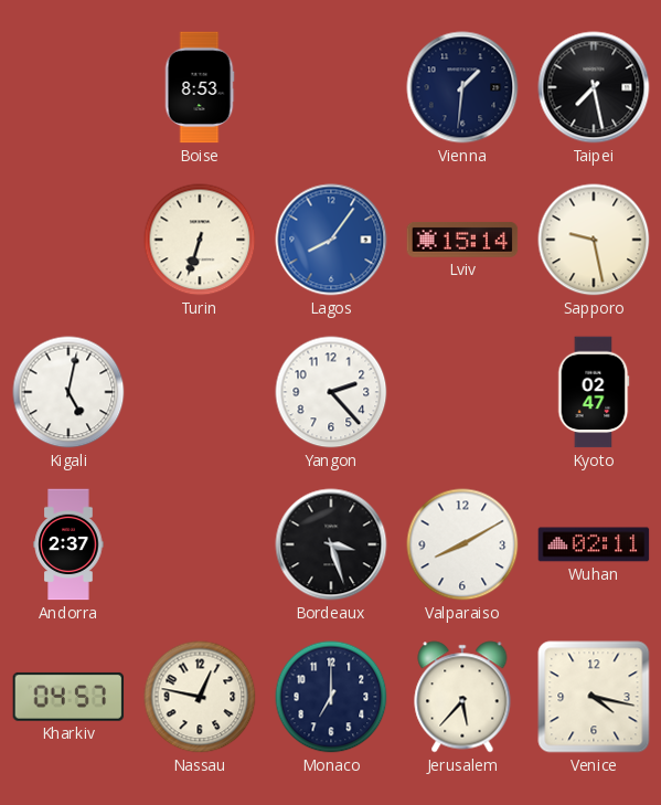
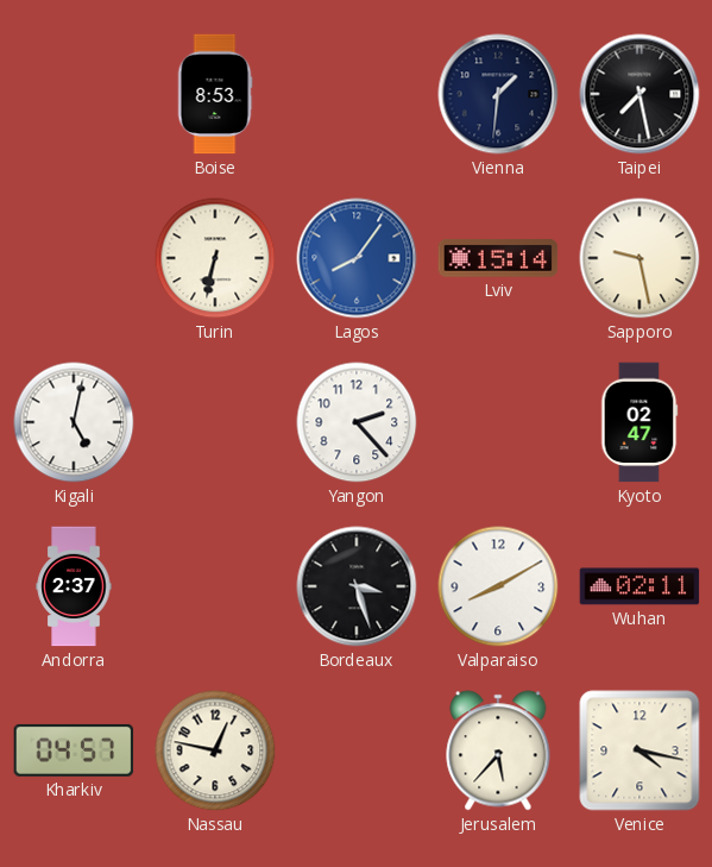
Turin: 6:33 -> 6:32 (215, 258)
Monaco: 7:00 -> none (331, 697)
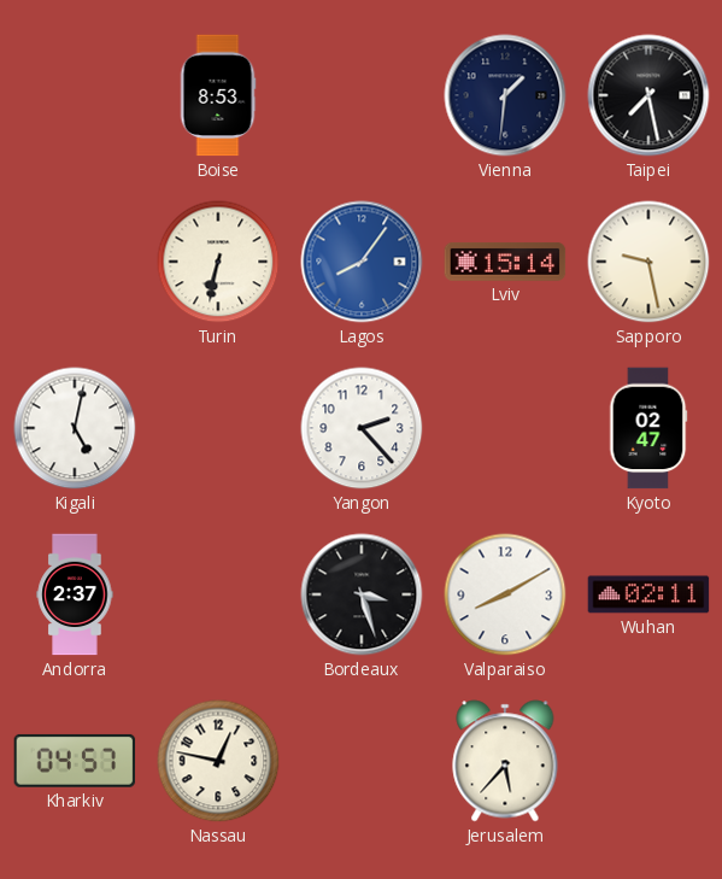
Venice: 4:17 -> none (639, 750)
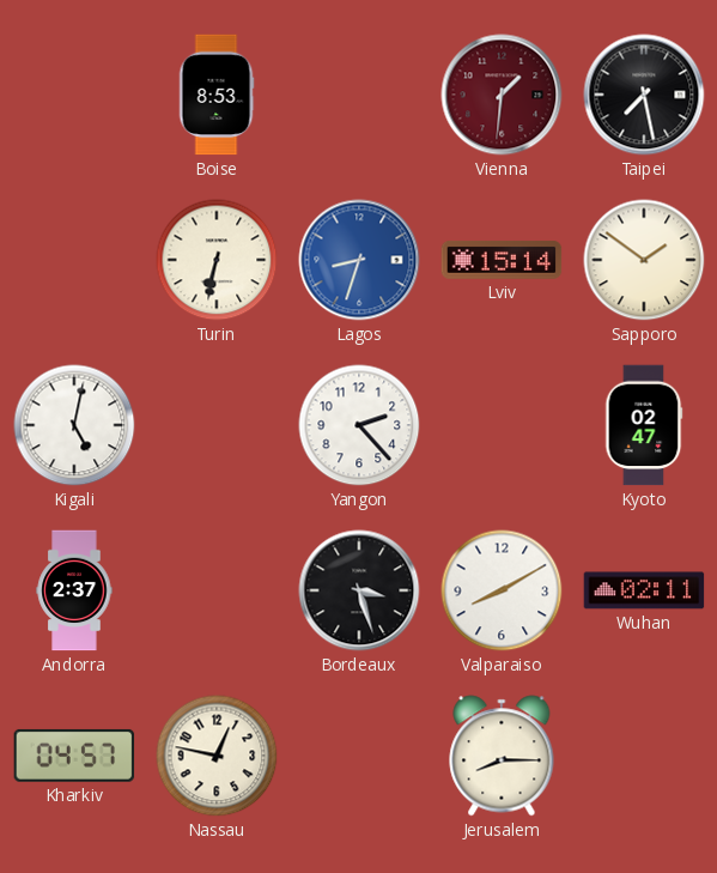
Vienna dial: navy -> burgundy (502, 95)
Lagos: 8:06 -> 8:33 (359, 260)
Sapporo: 9:28 -> 1:51 (644, 260)
Jerusalem: 5:37 -> 8:15 (502, 756)
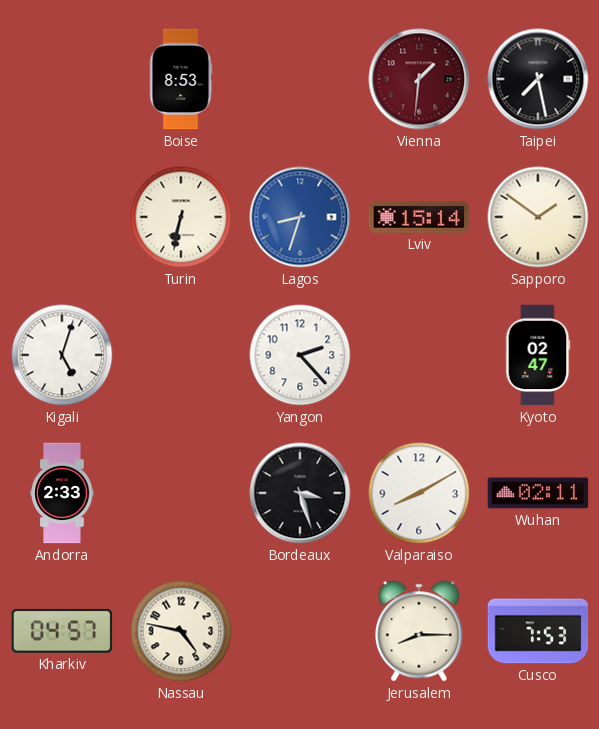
Kigali: 5:02 -> 5:03 (62, 355)
Andorra: 2:37 -> 2:33 (62, 493)
Nassau: 12:47 -> 4:47 (181, 631)
Cusco: none -> 7:53 (538, 631)
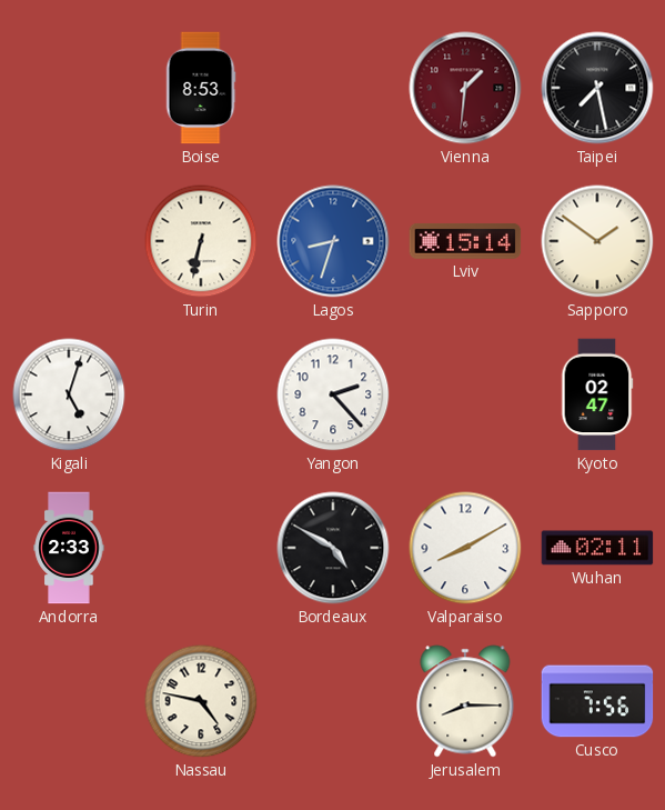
Bordeaux: 3:27 -> 4:50 (333, 548)
Kharkiv: 04:57 -> none (62, 631)
Cusco: 7:53 -> 7:56 (597, 701)
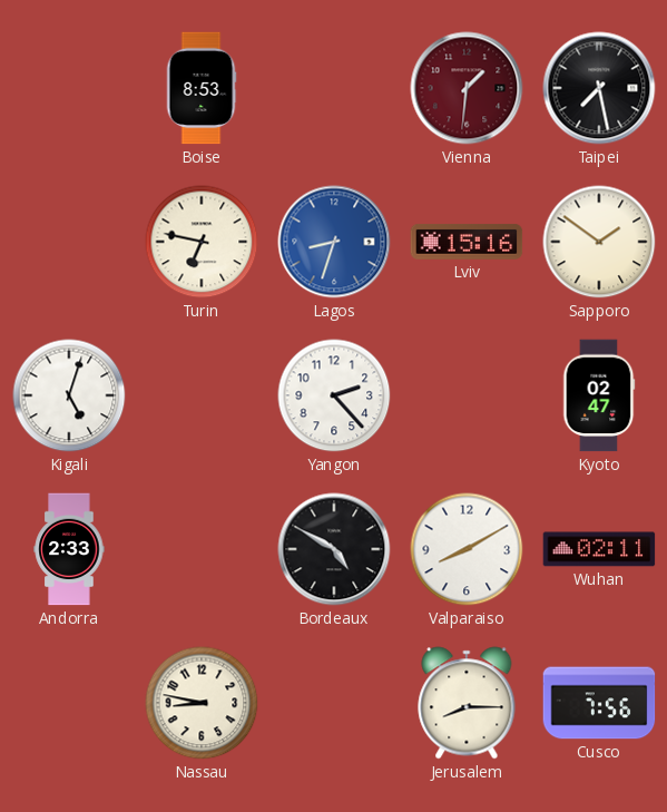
Turin: 6:32 -> 6:47 (202, 242)
Lviv: 15:14 -> 15:16 (467, 242)
Nassau: 4:47 -> 8:47 (202, 703)
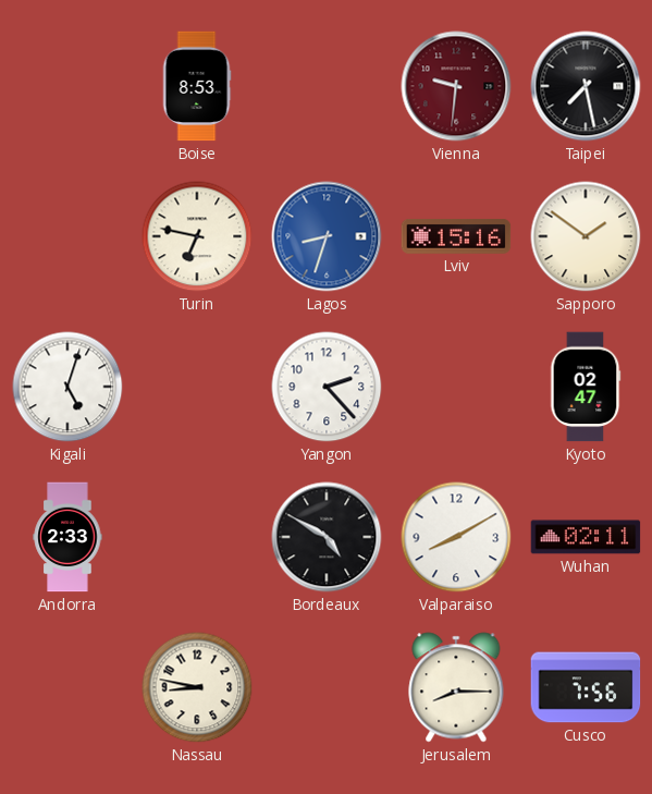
Vienna: 1:31 -> 9:31 (456, 86)
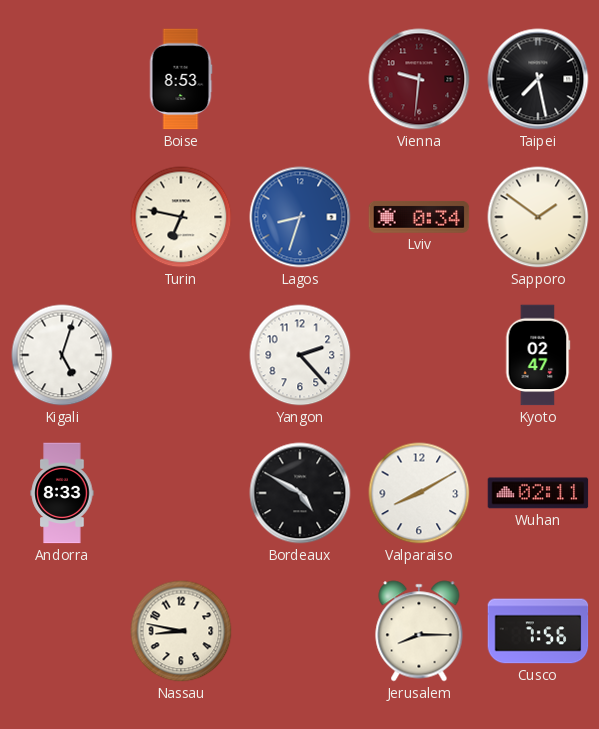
Lviv: 15:16 -> 0:34 (419, 217)
Andorra: 2:33 -> 8:33 (62, 493)
